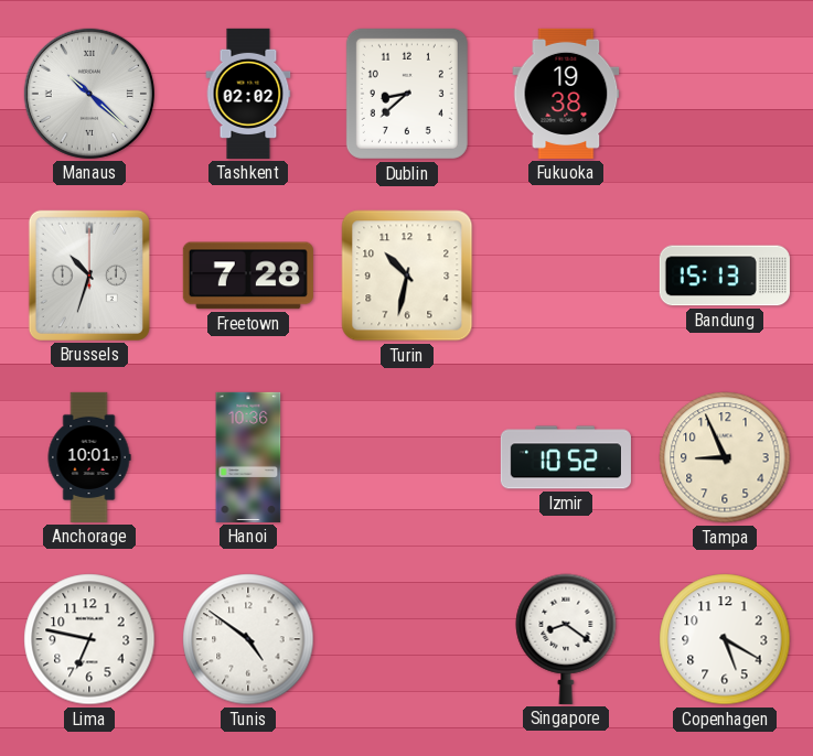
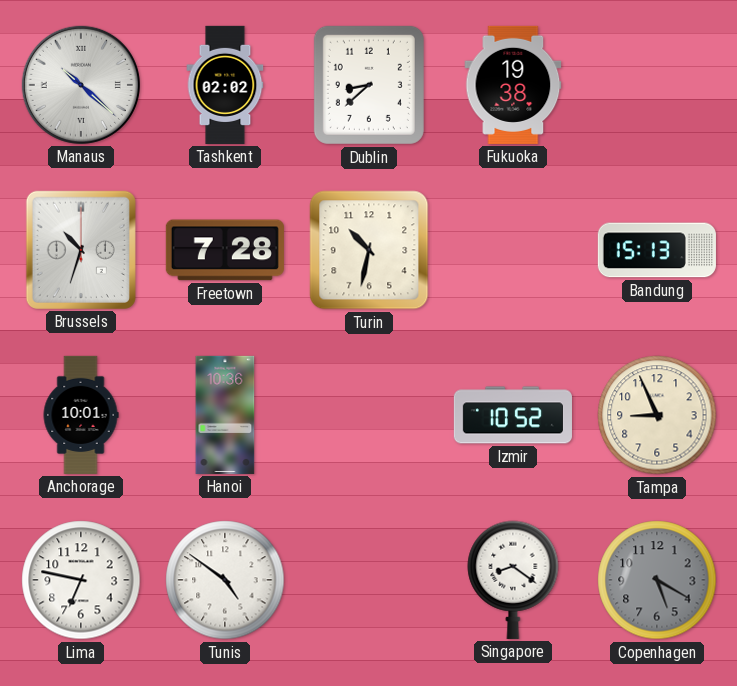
Copenhagen dial: white -> grey (657, 580)
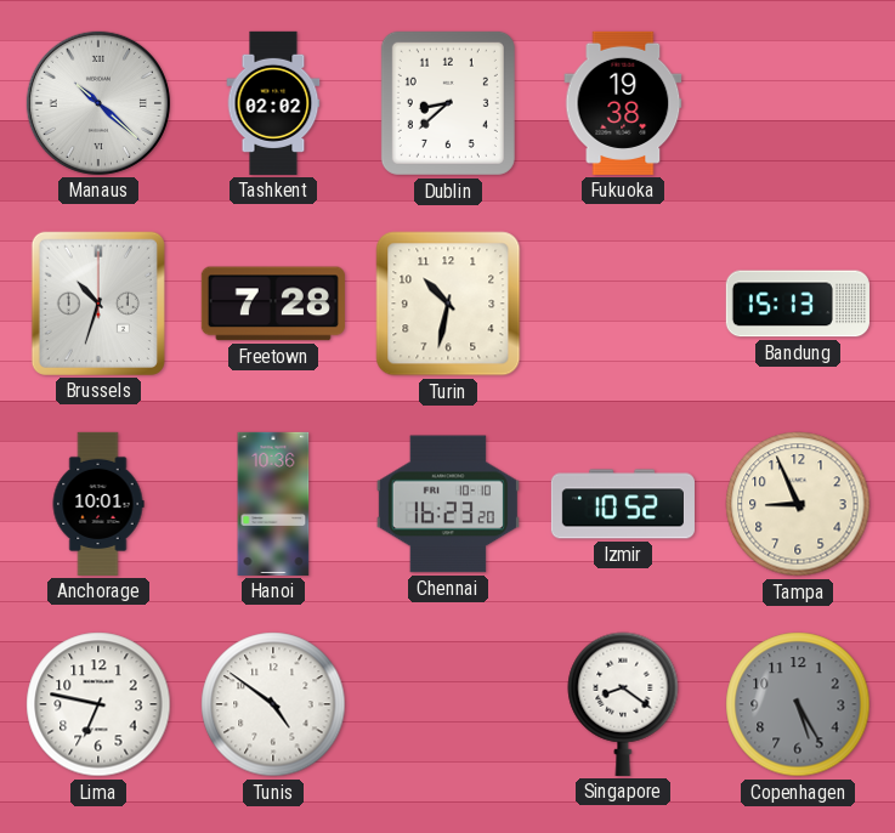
Chennai: none -> 16:23 (448, 504)
Copenhagen: 5:20 -> 5:25 (798, 704)
